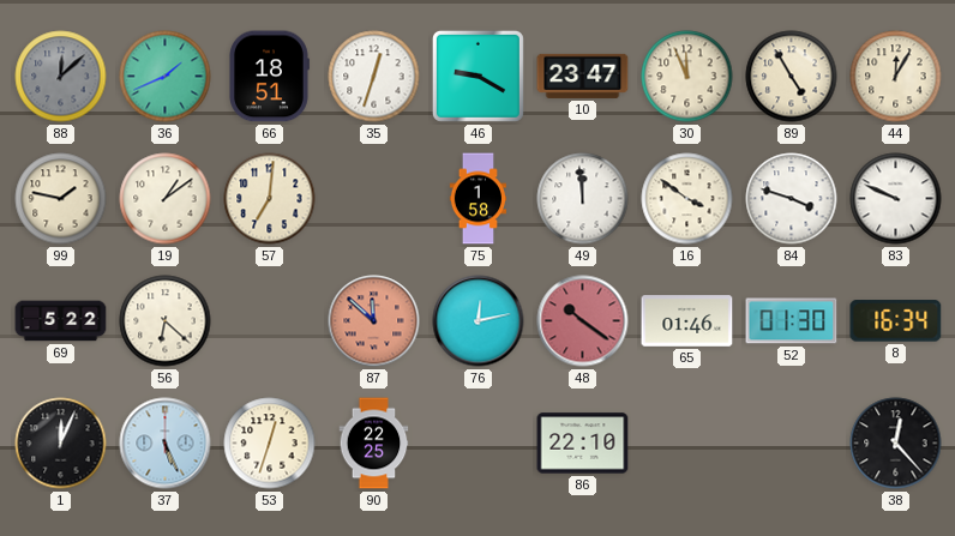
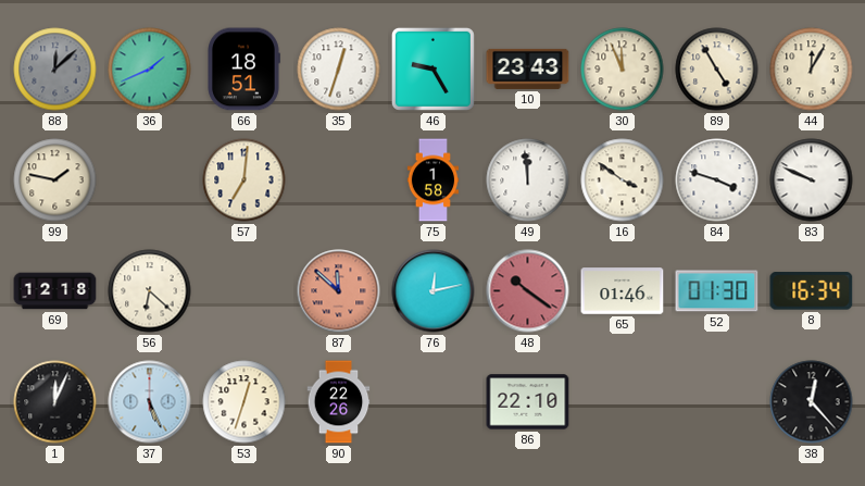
46: 9:20 -> 9:25 (432, 68)
10: 23:47 -> 23:43 (528, 68)
19: 1:09 -> none (166, 199)
69: 5:22 -> 12:18 (55, 291)
90: 22:25 -> 22:26 (339, 402)
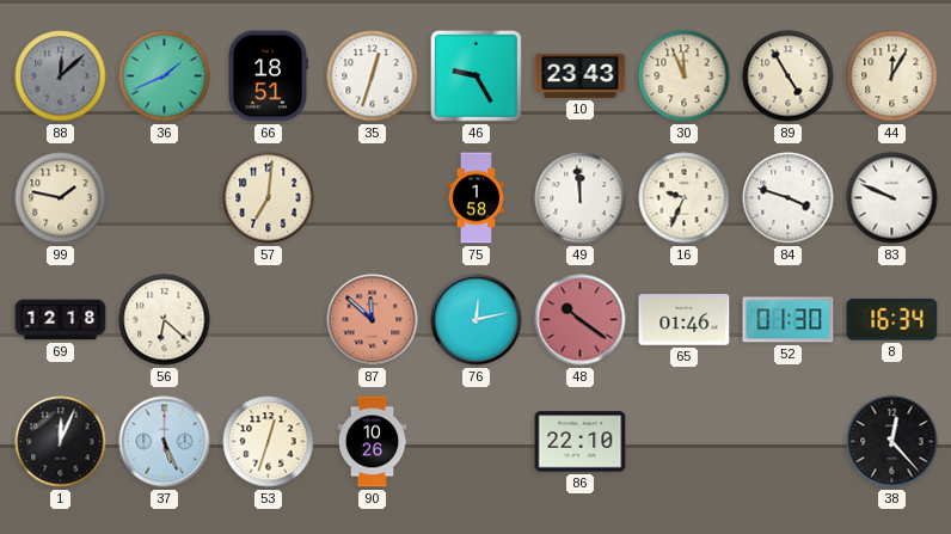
16: 3:51 -> 9:34 (685, 198)
90: 22:26 -> 10:26 (373, 442)
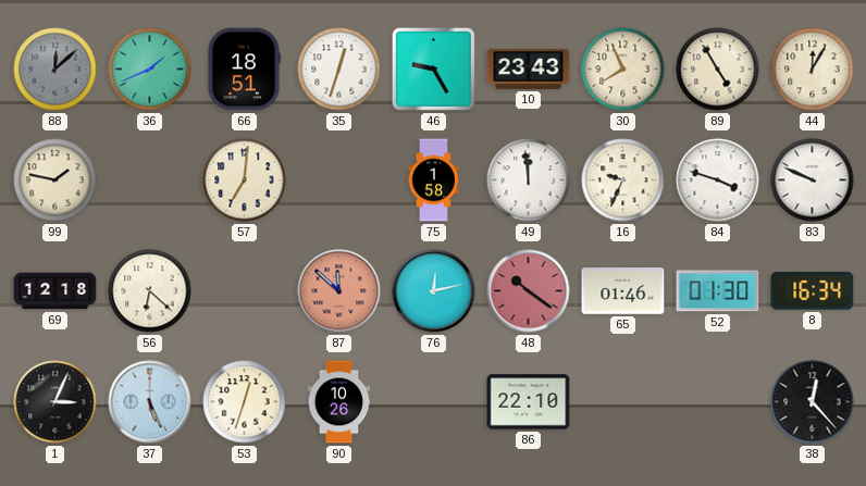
30: 11:56 -> 7:56 (623, 70)
1: 12:04 -> 3:04 (55, 402)
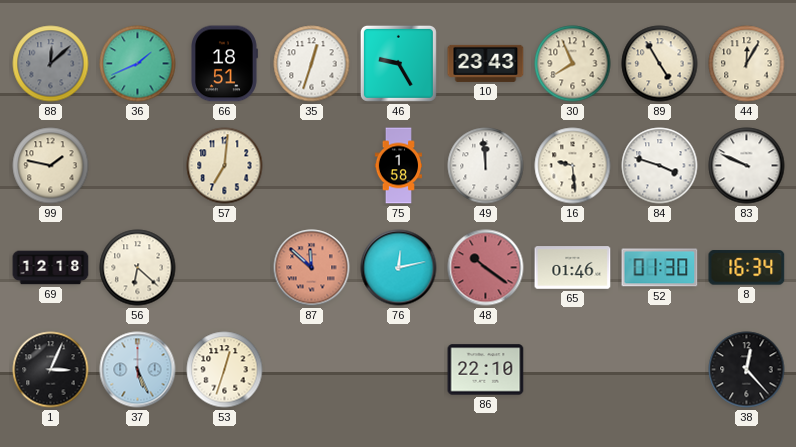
16: 9:34 -> 9:29 (573, 166)
90: 10:26 -> none (339, 402)
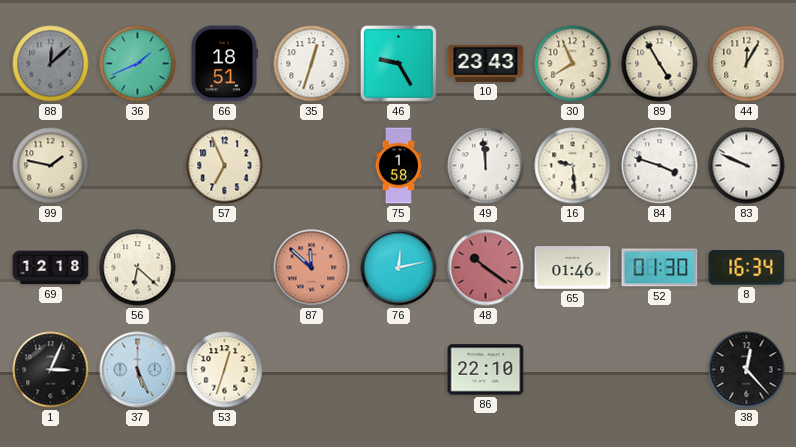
57: 7:01 -> 6:56 (225, 166)
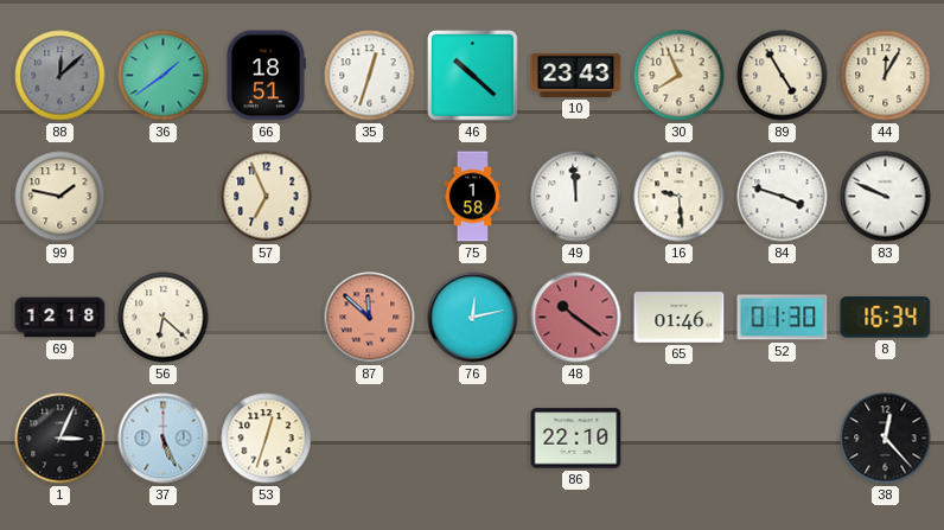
36: 1:41 -> 1:39 (164, 76)
46: 9:25 -> 10:22 (472, 75)
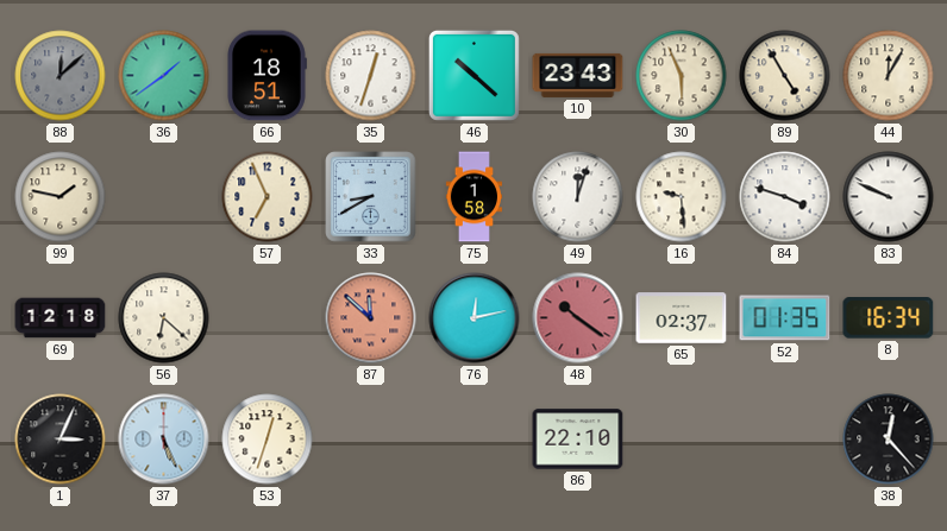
30: 7:56 -> 5:56 (682, 76)
33: none -> 8:40 (371, 197)
49: 11:59 -> 12:03 (578, 197)
65: 01:46 -> 02:37 (682, 318)
52: 01:30 -> 01:35 (785, 318)
